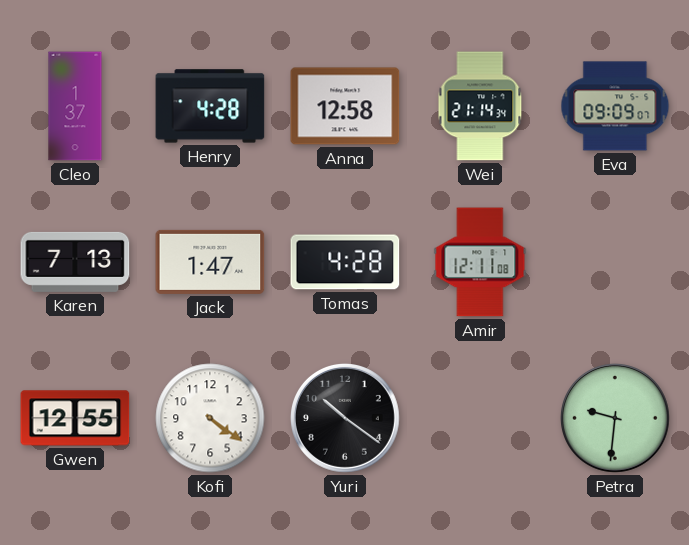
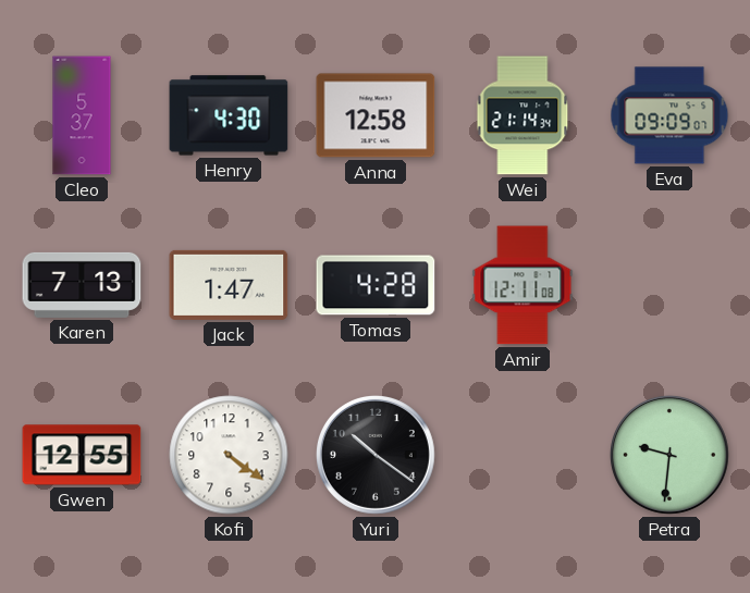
Cleo: 1:37 -> 5:37 (82, 115)
Henry: 4:28 -> 4:30 (229, 115)
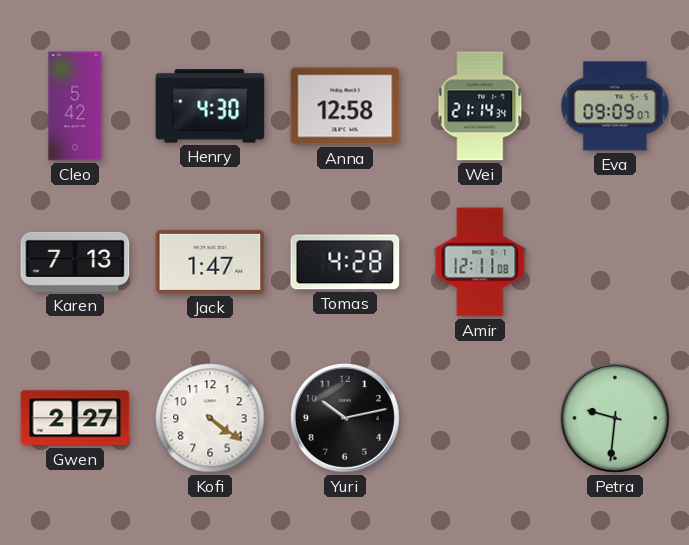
Cleo: 5:37 -> 5:42 (75, 106)
Gwen: 12:55 -> 2:27 (75, 418)
Yuri: 10:21 -> 10:13 (345, 418)
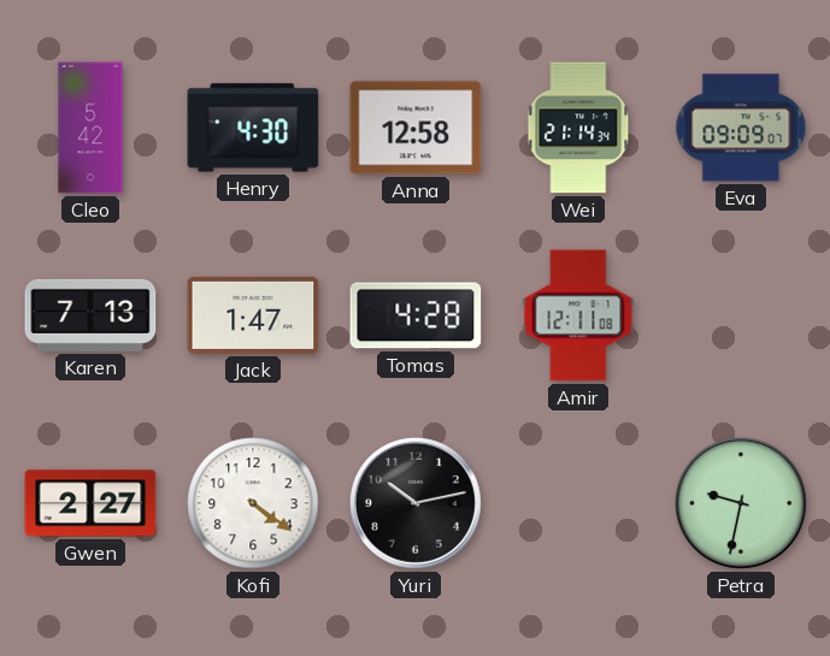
Petra: 9:31 -> 9:32 (741, 503)
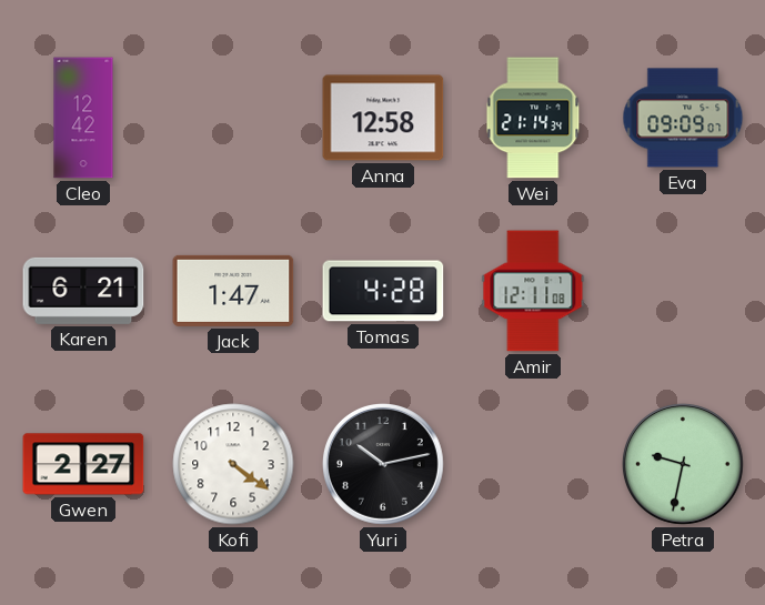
Cleo: 5:42 -> 12:42 (83, 118)
Henry: 4:30 -> none (253, 128)
Karen: 7:13 -> 6:21 (83, 291)
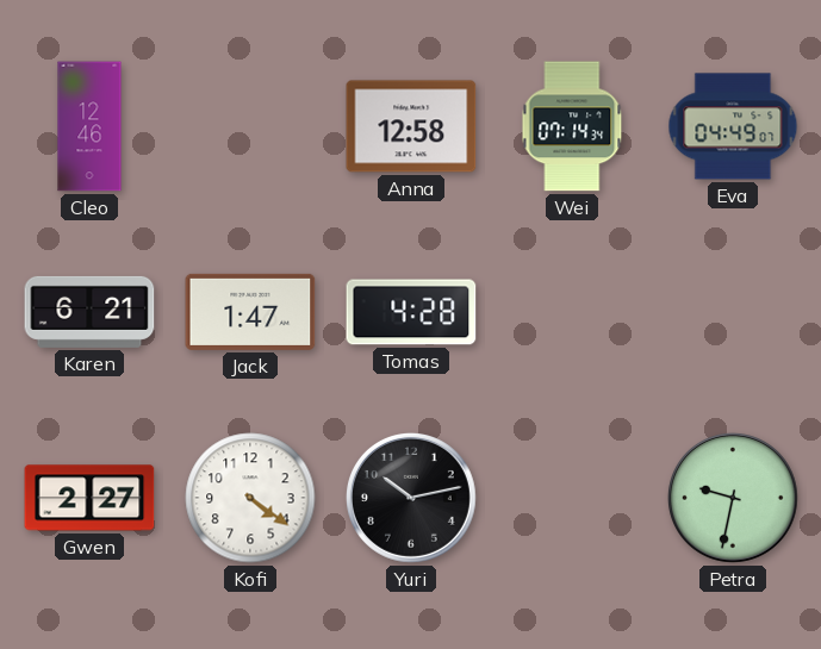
Cleo: 12:42 -> 12:46 (89, 126)
Wei: 21:14 -> 07:14 (572, 126)
Eva: 09:09 -> 04:49 (733, 126)
Amir: 12:11 -> none (533, 291)
